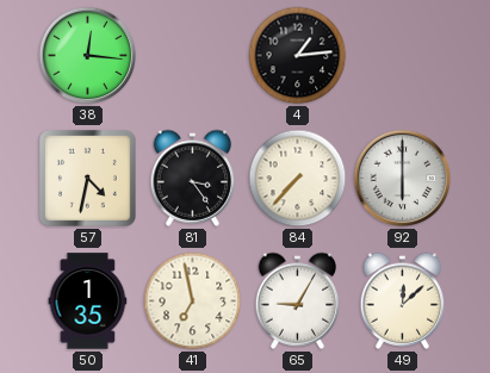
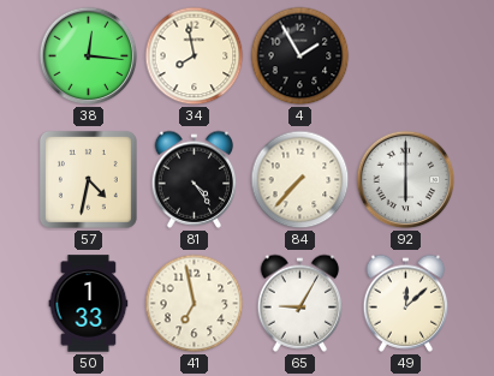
34: none -> 7:58 (195, 56)
4: 1:14 -> 1:55 (300, 56)
81: 3:24 -> 4:24 (195, 179)
50: 1:35 -> 1:33 (89, 304)
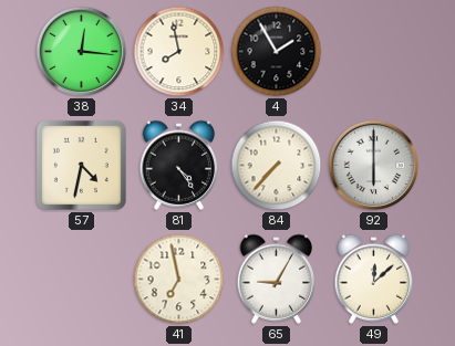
50: 1:33 -> none (89, 304)
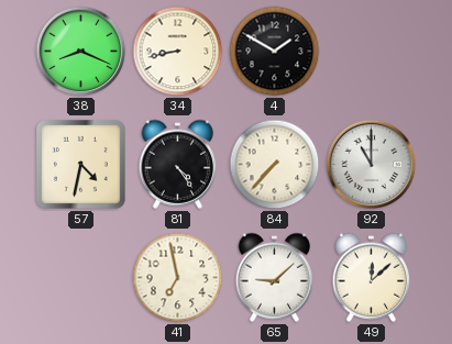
38: 12:16 -> 8:19 (81, 52)
34: 7:58 -> 8:43 (178, 52)
4: 1:55 -> 1:50 (275, 52)
92: 6:00 -> 11:00 (372, 165)
65: 9:05 -> 9:08 (275, 277)
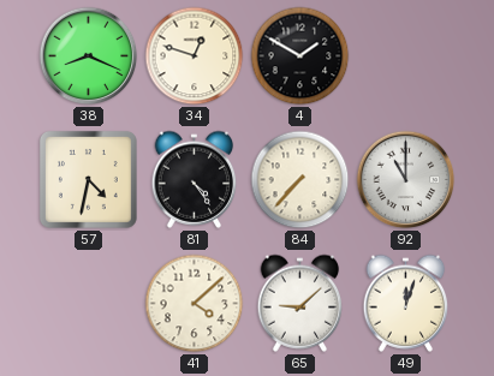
34: 8:43 -> 12:48 (195, 56)
41: 6:58 -> 4:08 (195, 304)
49: 12:08 -> 12:03 (406, 303)
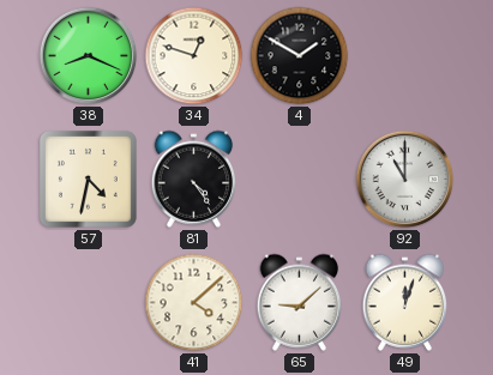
84: 7:37 -> none (300, 180)
